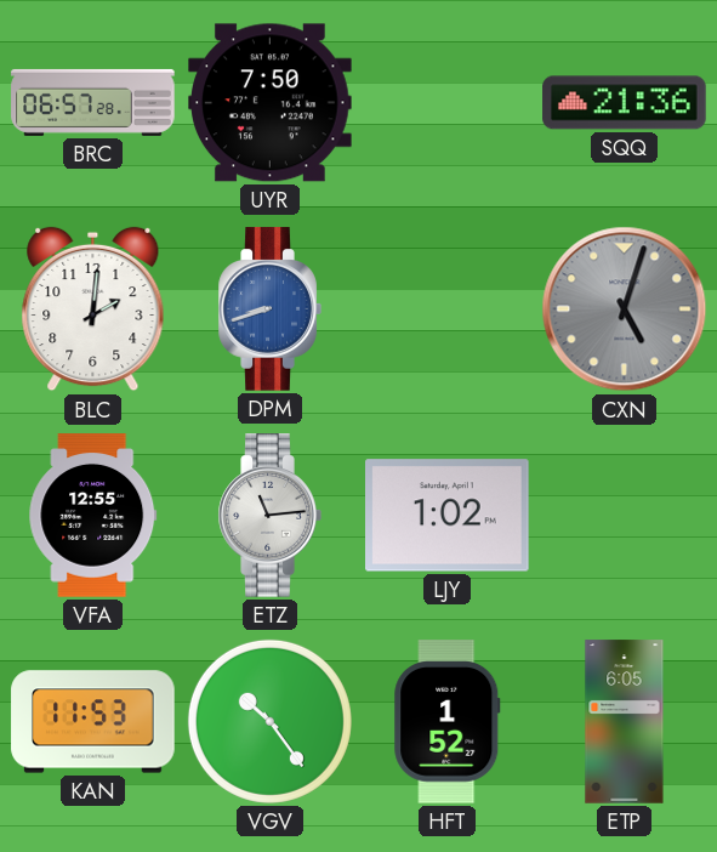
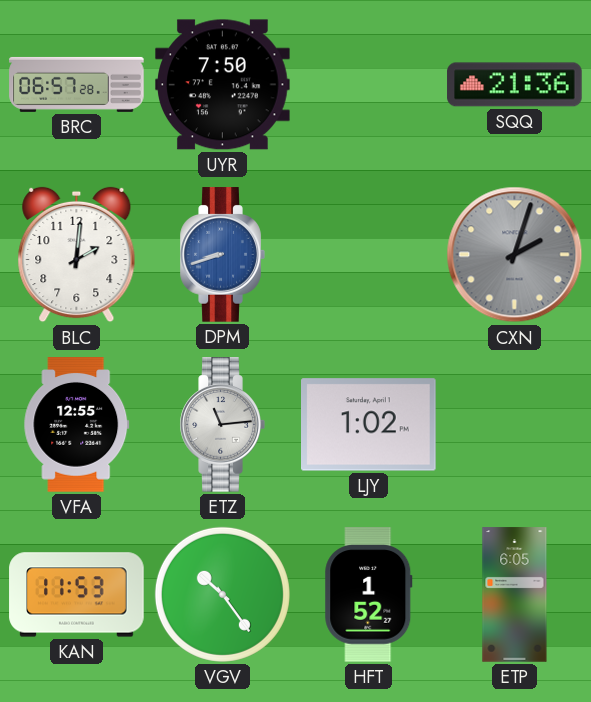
CXN: 5:03 -> 2:03 (515, 255)
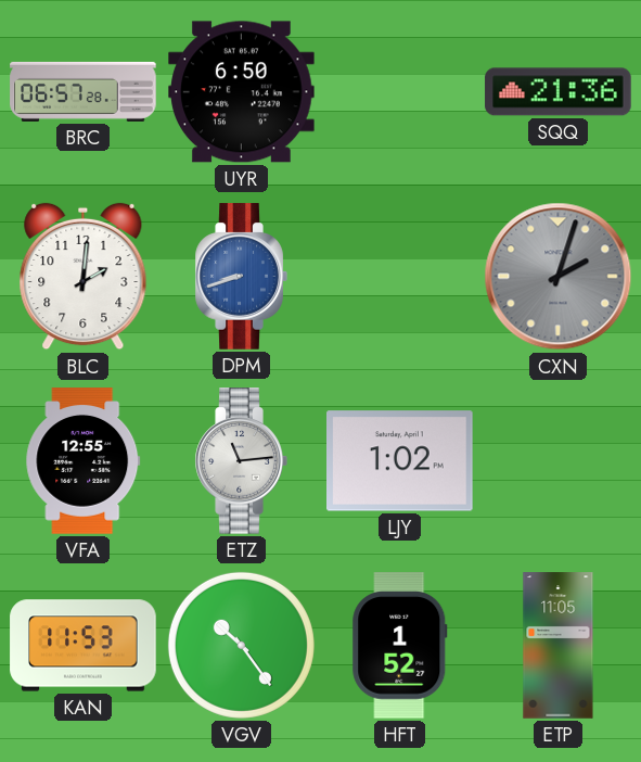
UYR: 7:50 -> 6:50 (242, 92)
ETP: 6:05 -> 11:05 (559, 646)
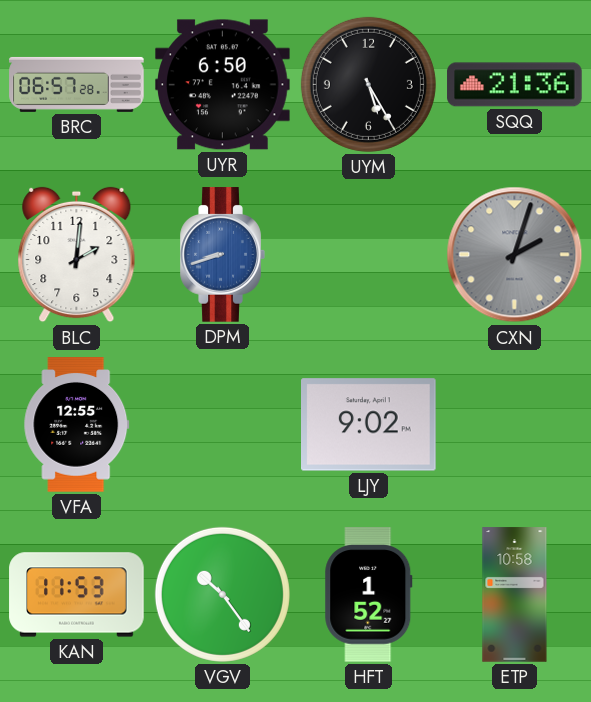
UYM: none -> 5:25 (368, 84)
ETZ: 11:14 -> none (241, 461)
LJY: 1:02 -> 9:02 (369, 425)
ETP: 11:05 -> 10:58 (515, 595)
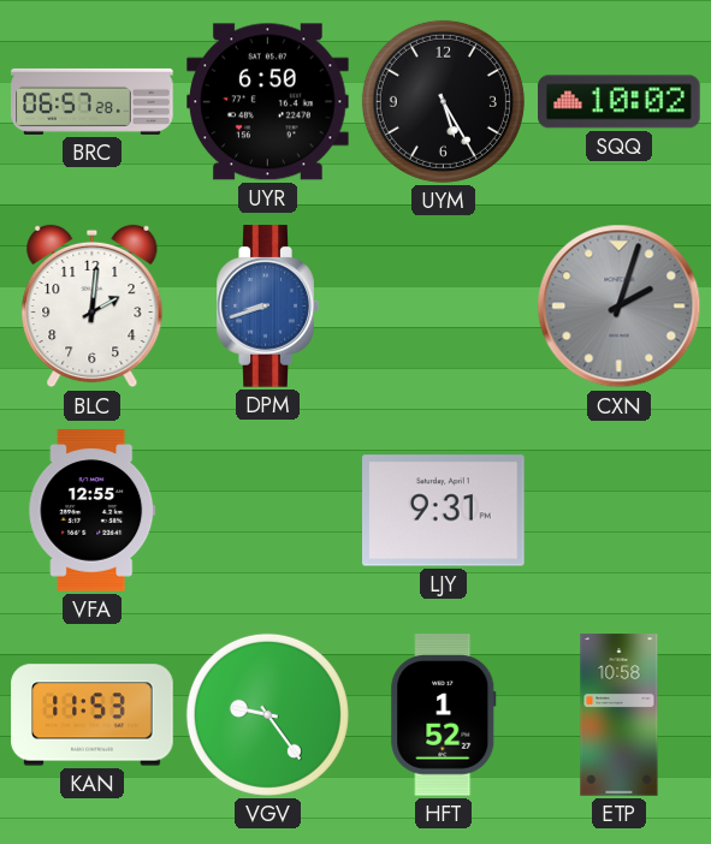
SQQ: 21:36 -> 10:02 (620, 102)
LJY: 9:02 -> 9:31 (444, 511)
VGV: 10:24 -> 9:24 (267, 714)
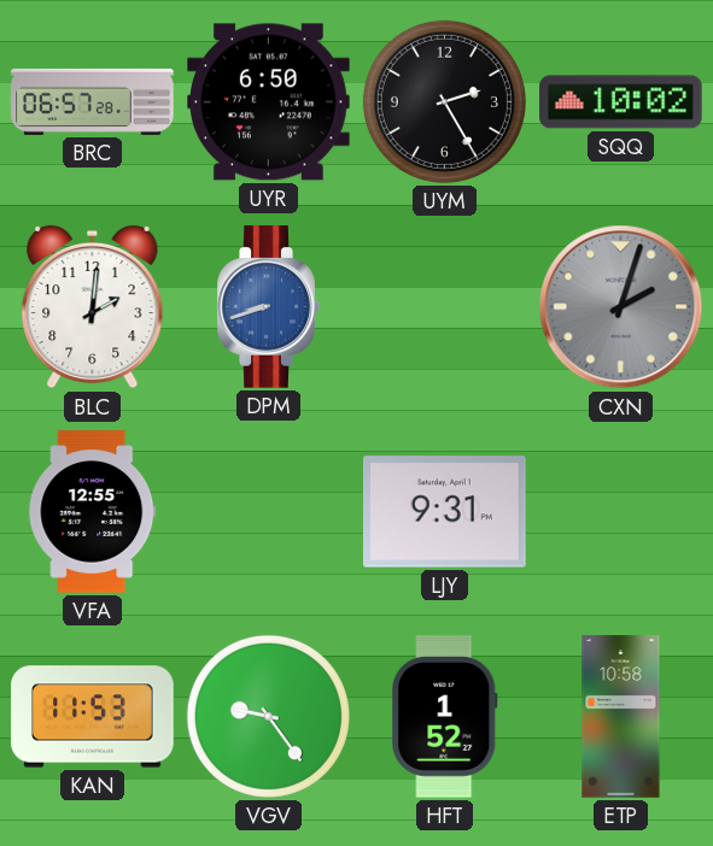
UYM: 5:25 -> 2:25 (444, 101)
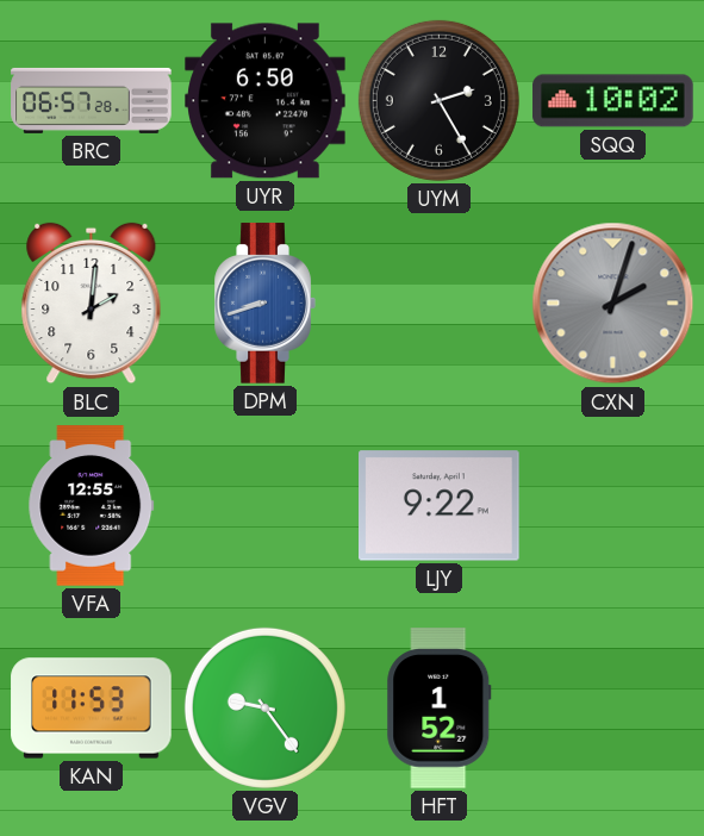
LJY: 9:31 -> 9:22 (440, 506)
ETP: 10:58 -> none (621, 717)
